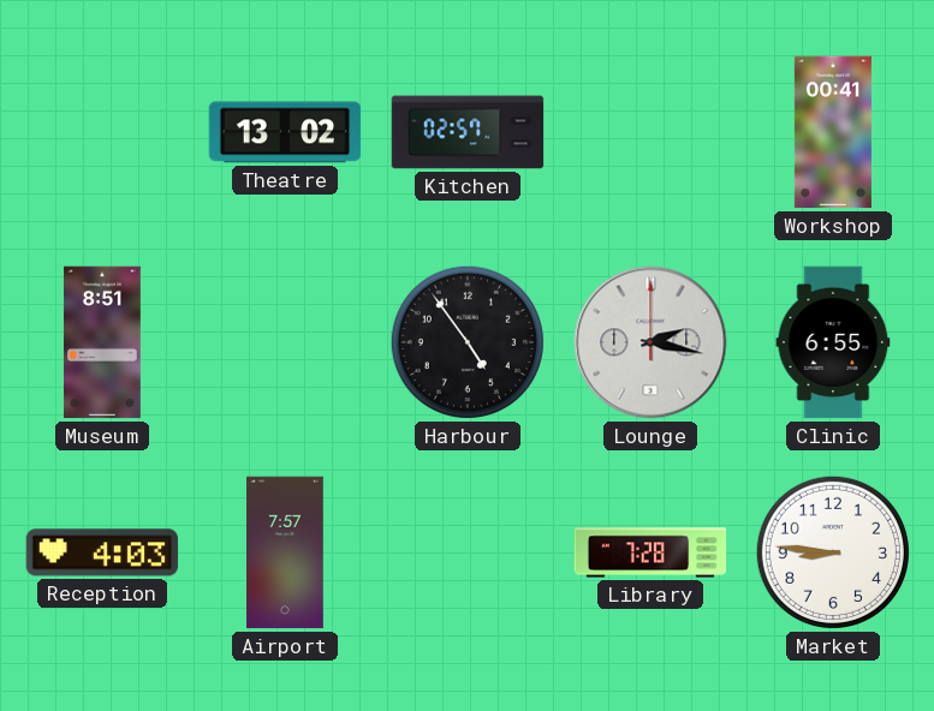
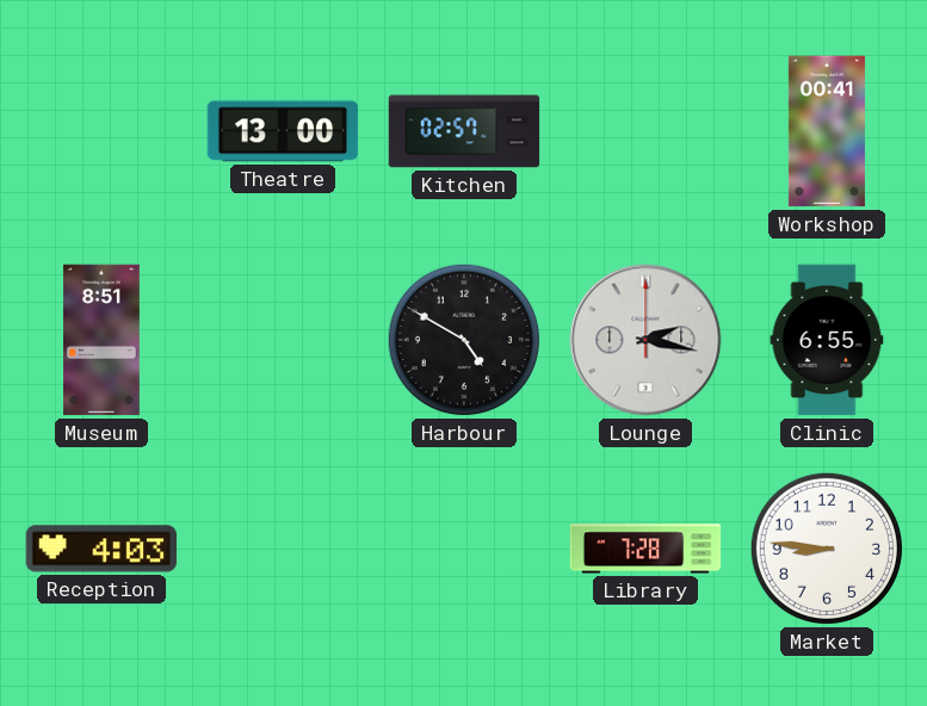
Theatre: 13:02 -> 13:00 (283, 131)
Harbour: 4:54 -> 4:50 (464, 340)
Airport: 7:57 -> none (286, 552)
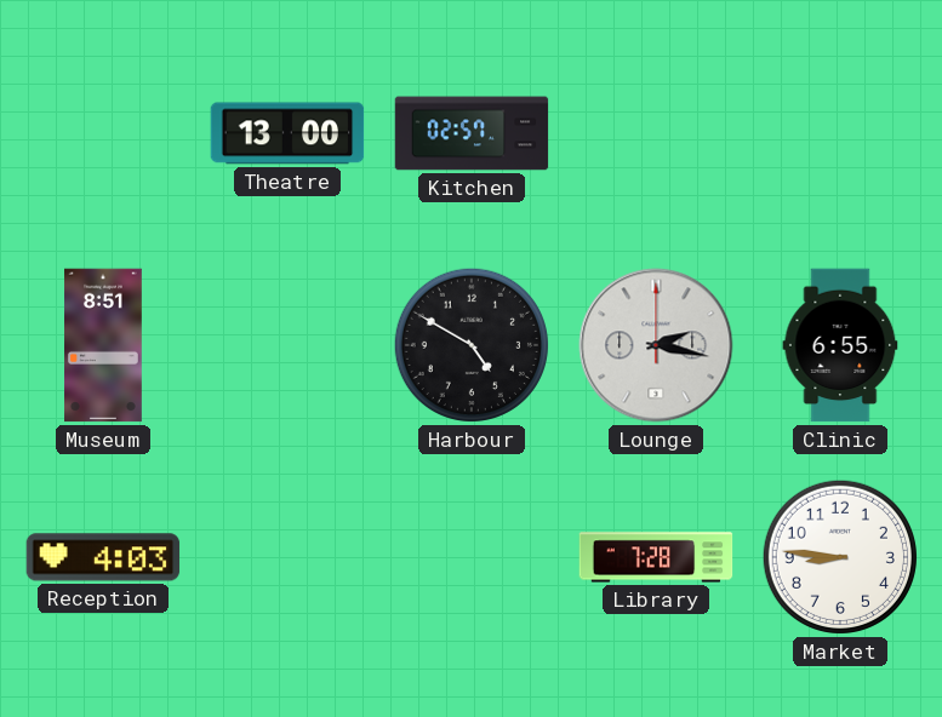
Workshop: 00:41 -> none (827, 131)
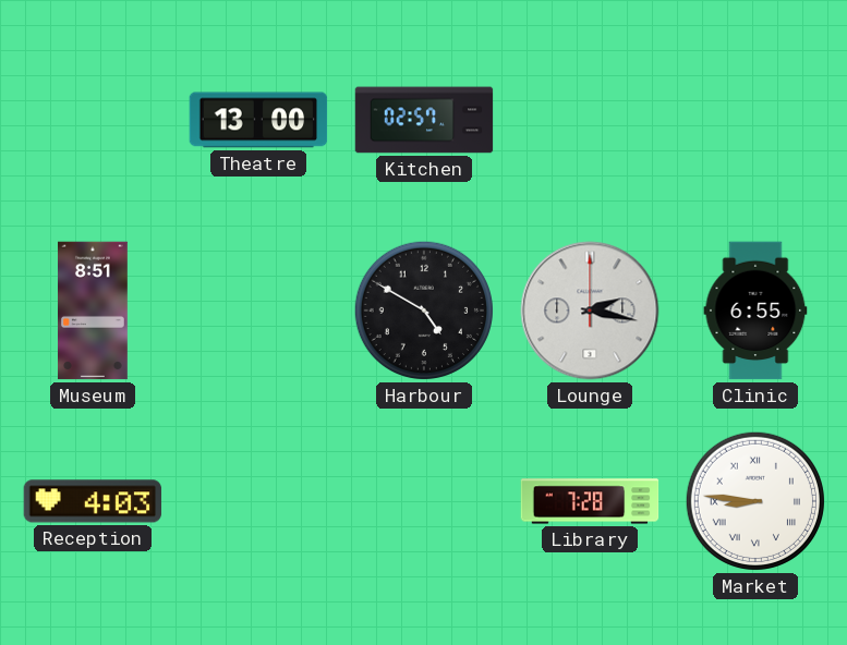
Market numerals: Arabic -> Roman (755, 501)
